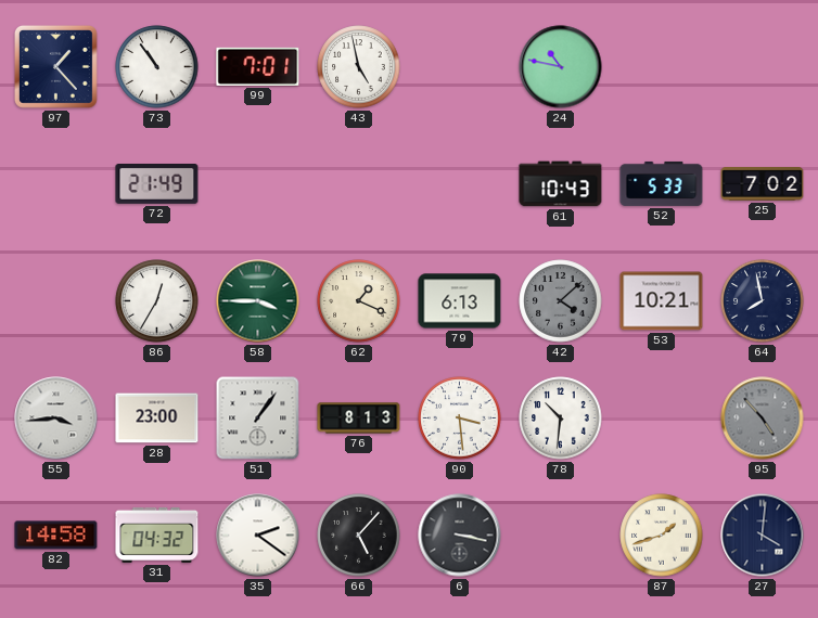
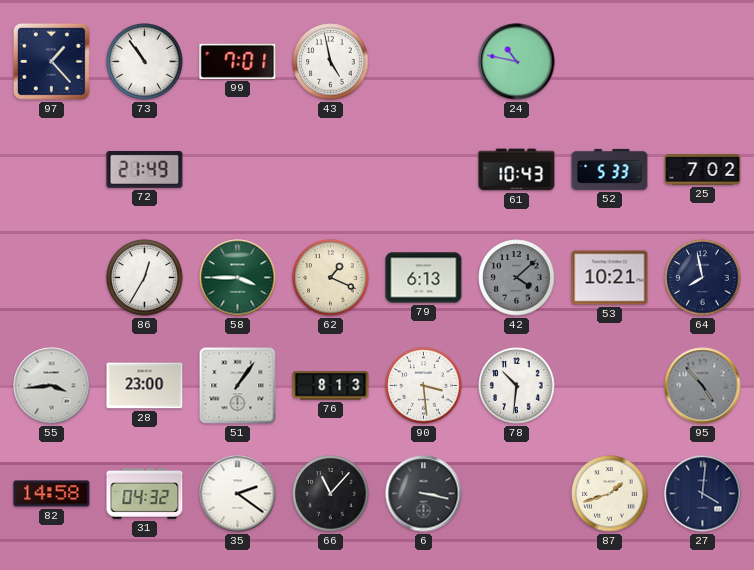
66: 5:07 -> 11:07 (331, 494)
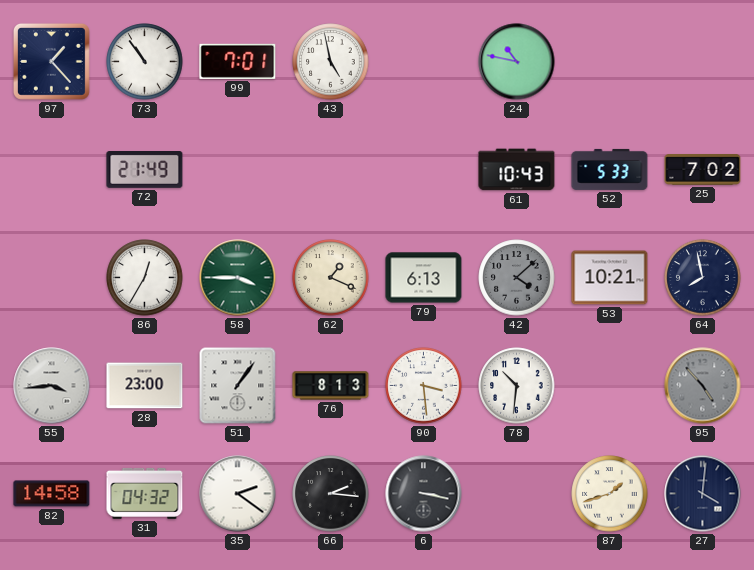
66: 11:07 -> 2:16 (331, 494)
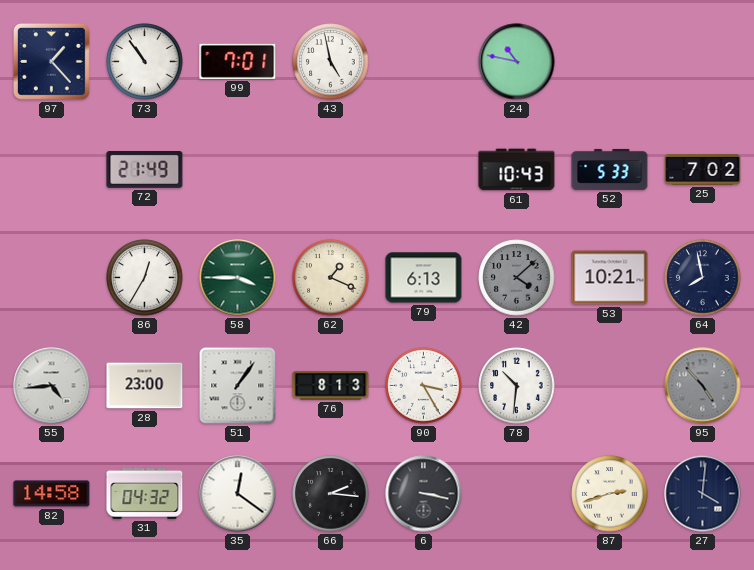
55: 3:44 -> 4:44 (52, 386)
90: 3:29 -> 3:25 (424, 386)
35: 2:21 -> 12:21 (238, 494)
87: 1:42 -> 2:42 (610, 494)
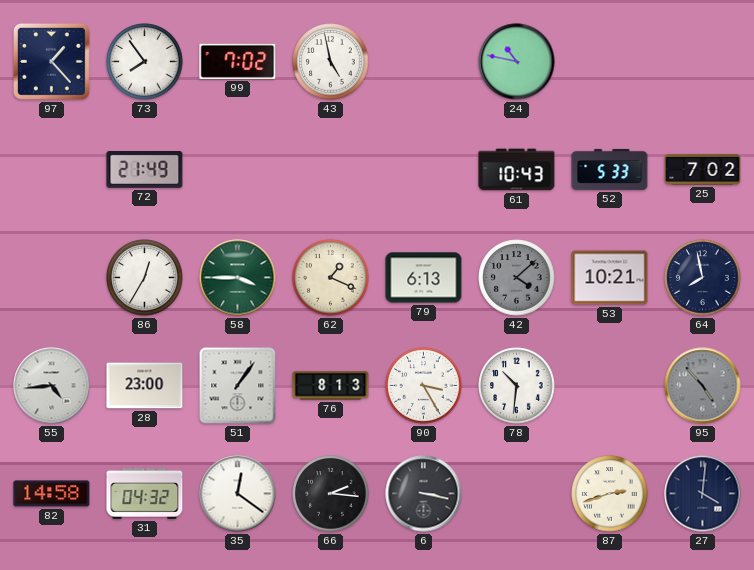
73: 10:54 -> 7:54 (145, 62)
99: 7:01 -> 7:02 (238, 61)
